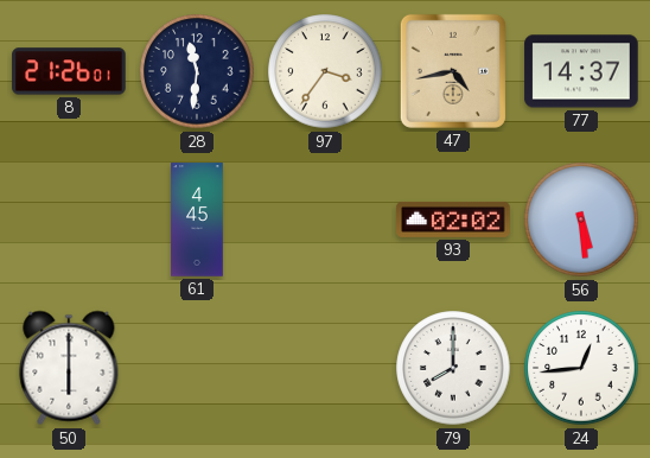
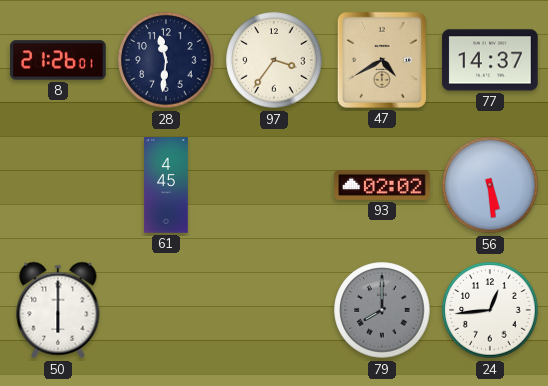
47: 4:43 -> 4:40 (382, 60)
79 dial: white -> grey (382, 310)
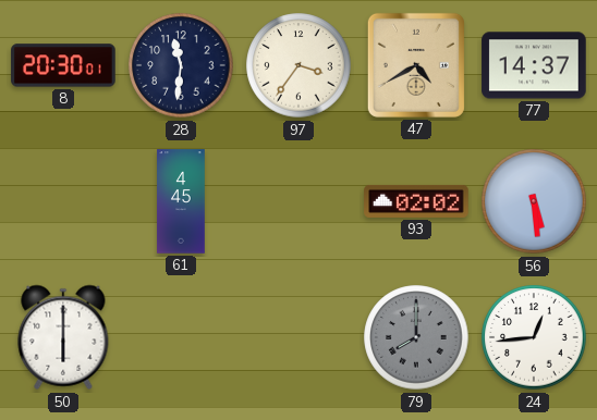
8: 21:26 -> 20:30 (63, 65)
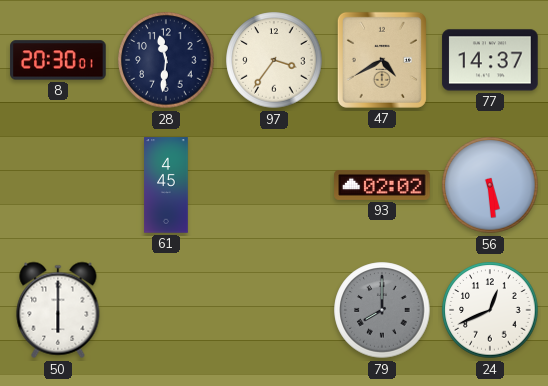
24: 12:44 -> 12:41 (490, 310)
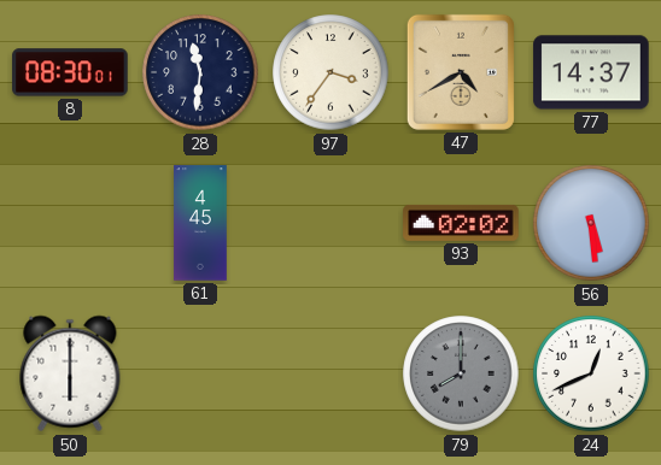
8: 20:30 -> 08:30 (70, 72)
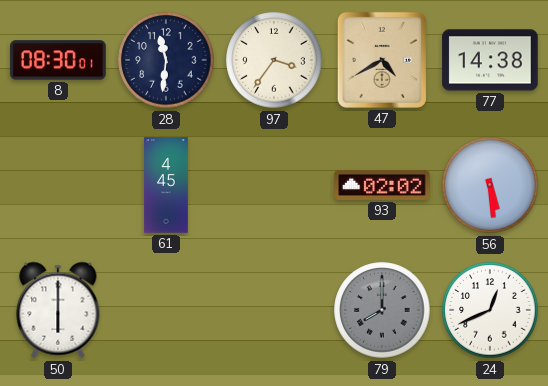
77: 14:37 -> 14:38 (490, 60)
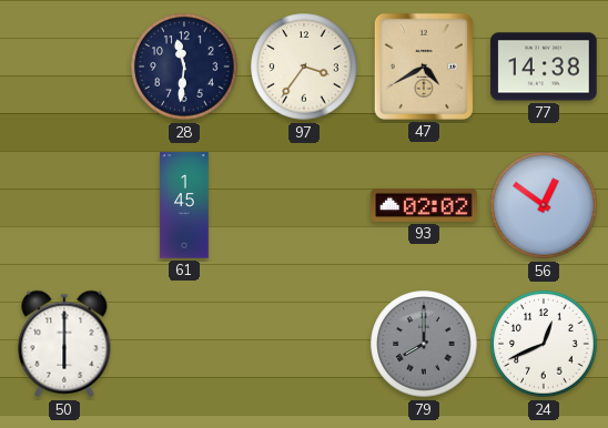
8: 08:30 -> none (58, 60)
61: 4:45 -> 1:45 (184, 205)
56: 5:29 -> 12:51 (544, 205)
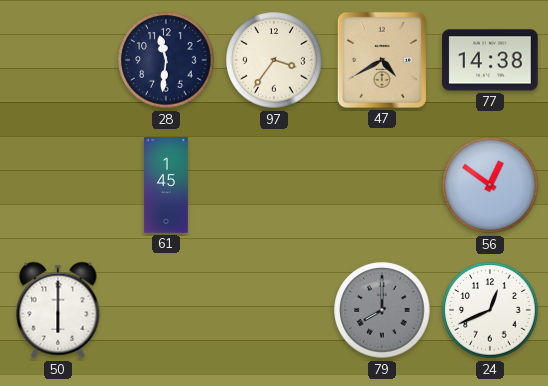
93: 02:02 -> none (424, 205)
